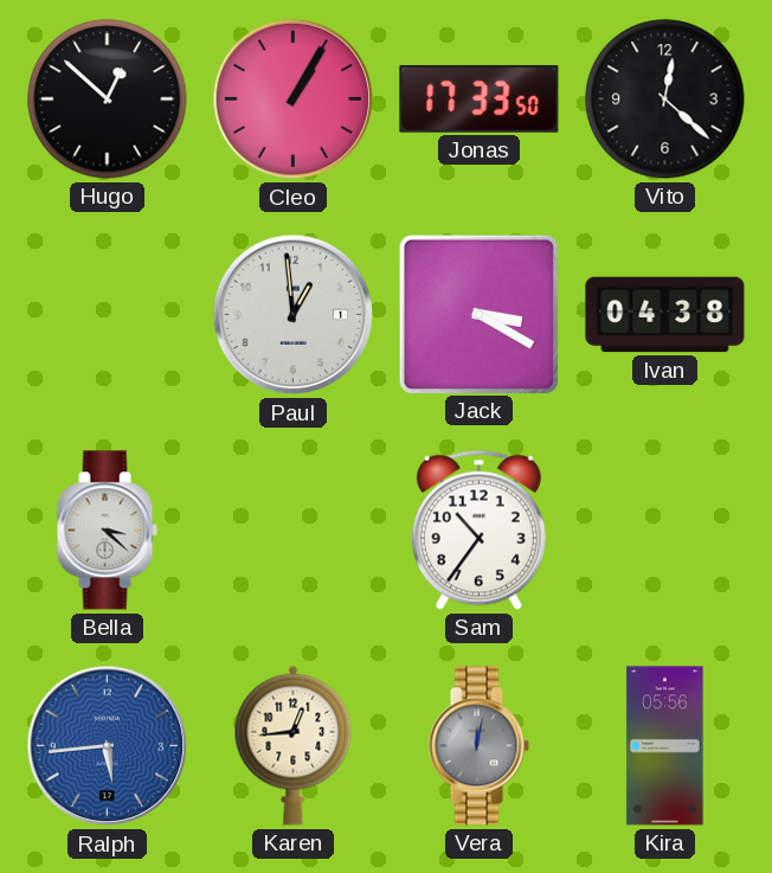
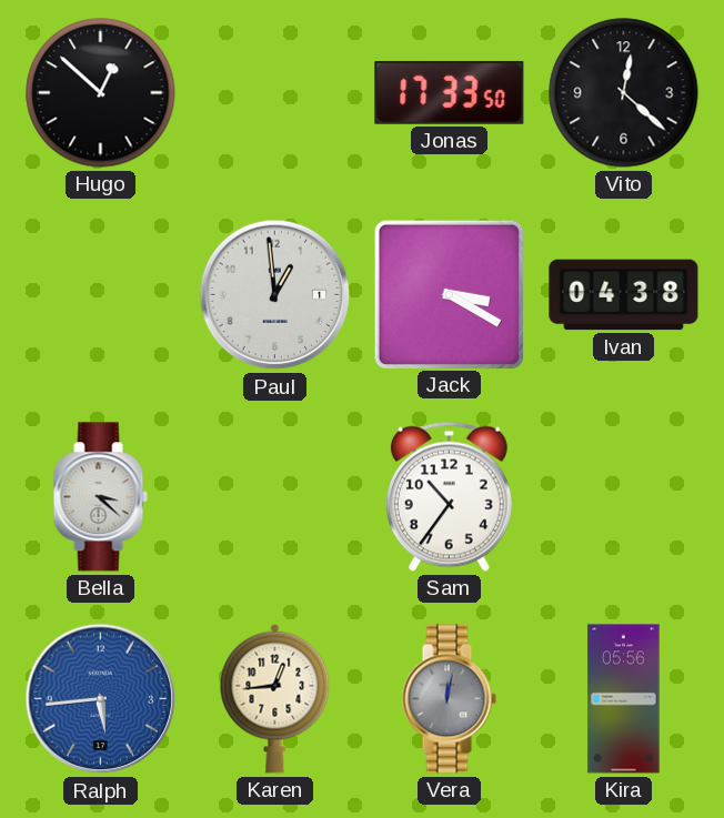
Cleo: 1:05 -> none (294, 100)
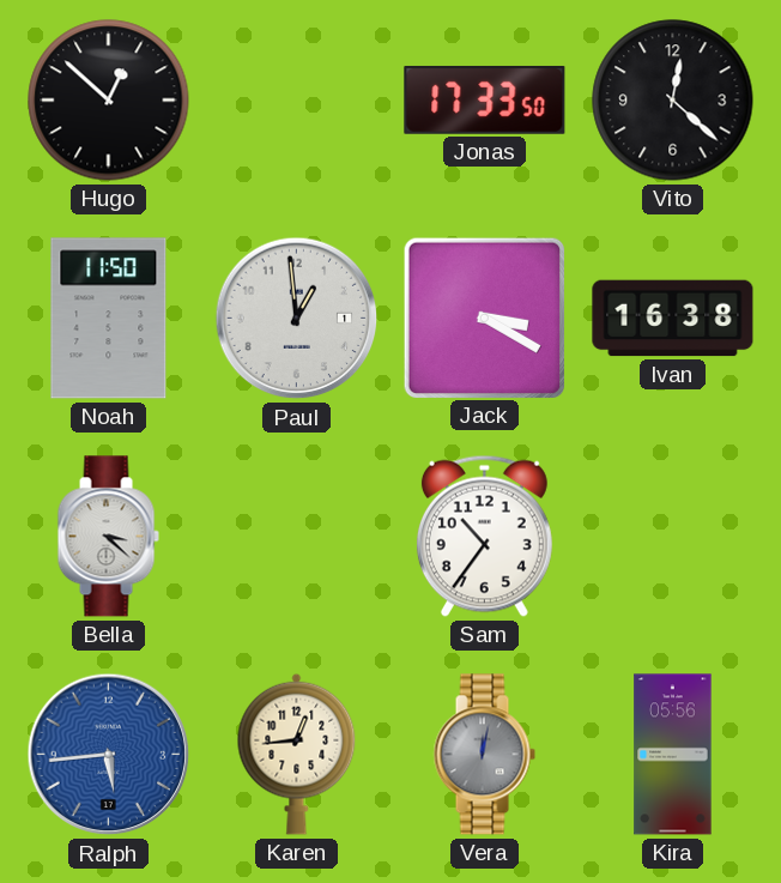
Noah: none -> 11:50 (109, 319)
Ivan: 04:38 -> 16:38 (673, 319)
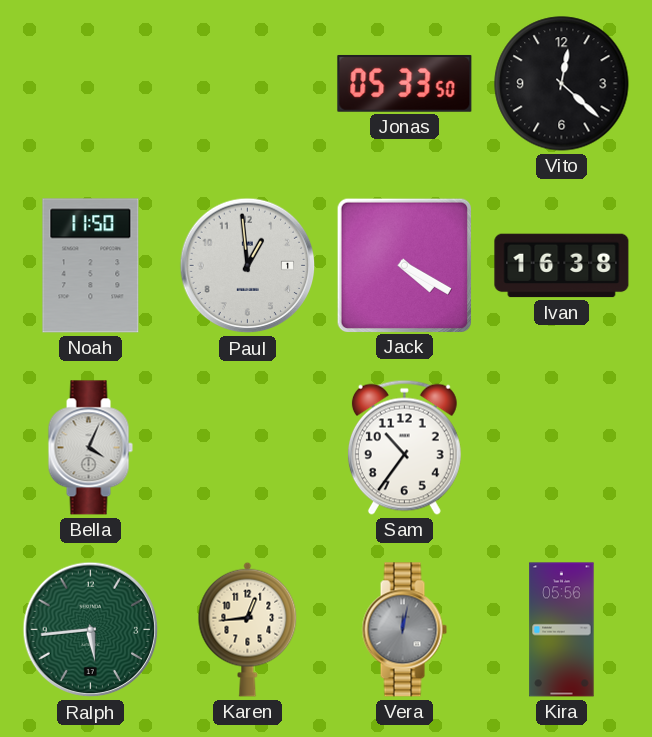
Hugo: 12:52 -> none (109, 101)
Jonas: 17:33 -> 05:33 (405, 83)
Jack: 3:20 -> 4:20 (404, 265)
Bella: 3:22 -> 4:04 (90, 448)
Ralph dial: blue -> green (91, 630)
